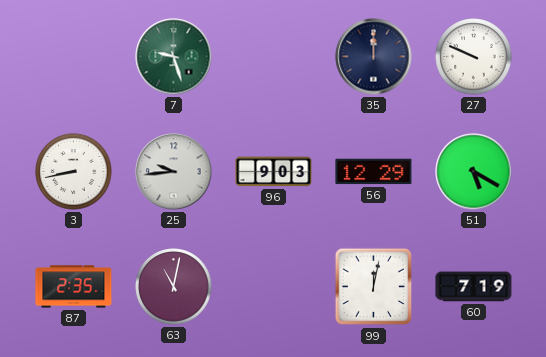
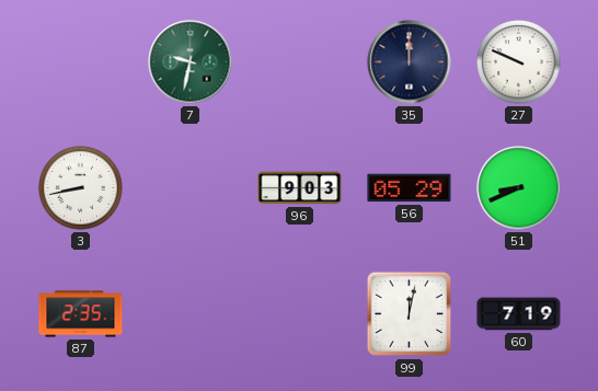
7: 9:27 -> 9:32 (191, 62)
25: 9:44 -> none (174, 172)
56: 12:29 -> 05:29 (410, 188)
51: 5:20 -> 8:41 (519, 188)
63: 11:02 -> none (174, 287)
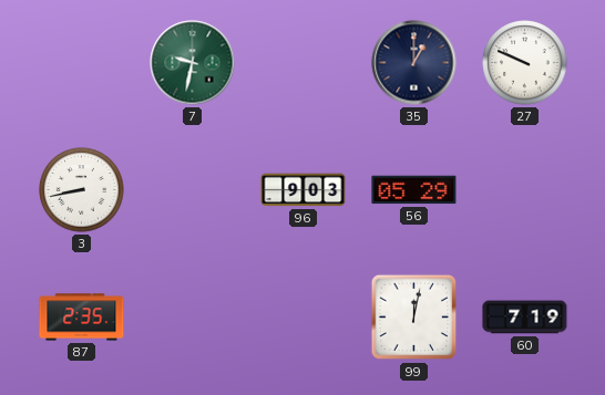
35: 12:00 -> 1:00 (414, 63)
51: 8:41 -> none (519, 188)
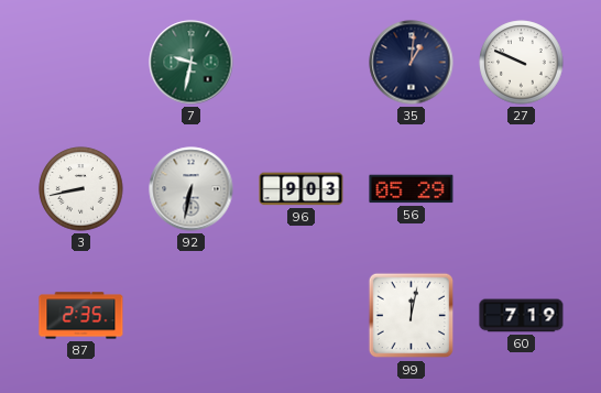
35: 1:00 -> 1:01 (412, 63)
92: none -> 6:32 (192, 189)
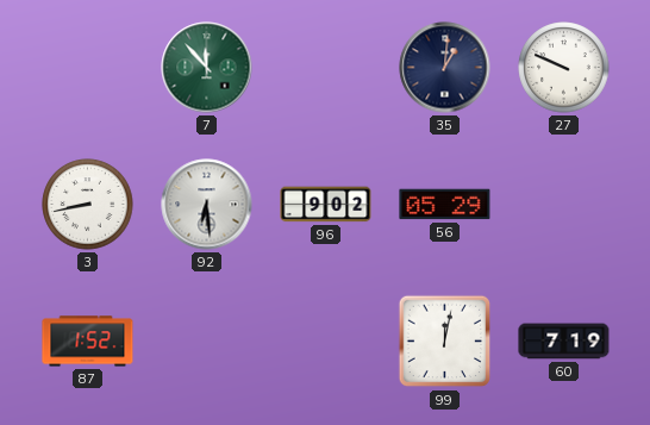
7: 9:32 -> 11:53 (207, 68)
92: 6:32 -> 6:29 (207, 205)
96: 9:03 -> 9:02 (326, 205)
87: 2:35 -> 1:52 (88, 342)
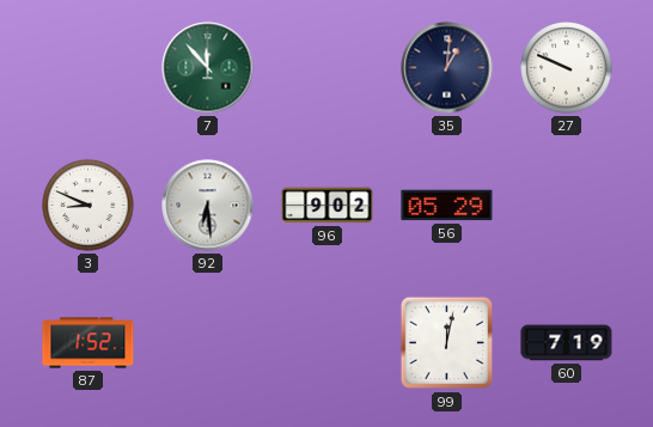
3: 8:43 -> 8:49 (89, 206)
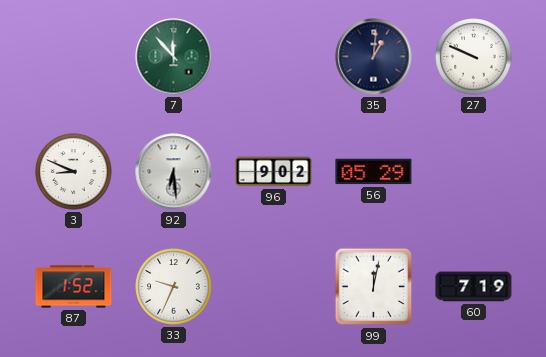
33: none -> 9:34 (174, 287)
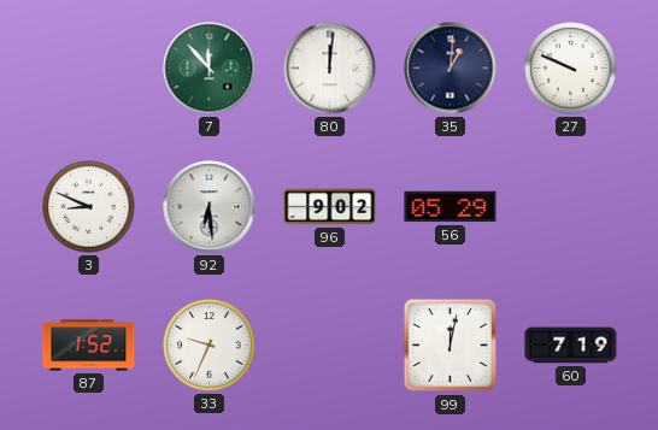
80: none -> 12:01 (330, 69)
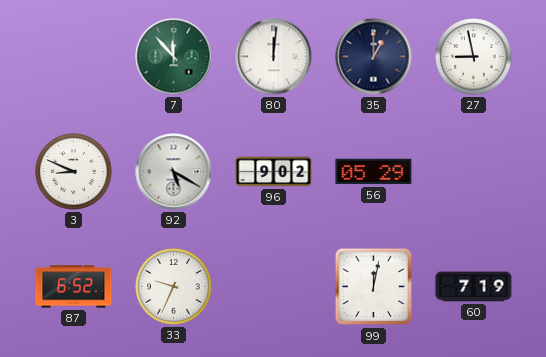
35: 1:01 -> 1:00 (374, 57)
27: 9:49 -> 8:58 (474, 57)
92: 6:29 -> 5:20 (174, 172)
87: 1:52 -> 6:52 (74, 287)
